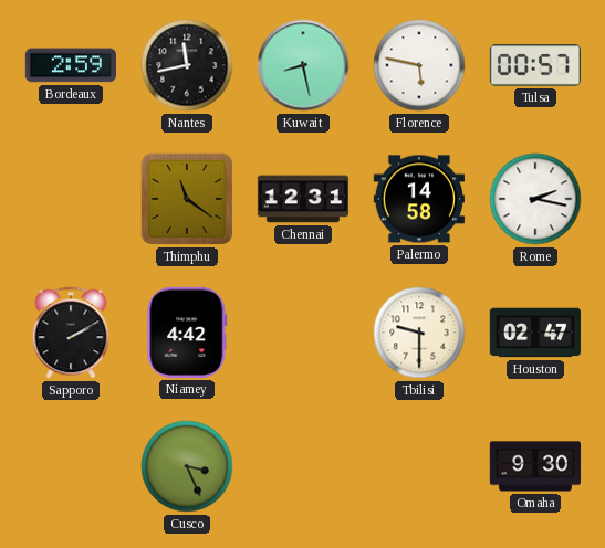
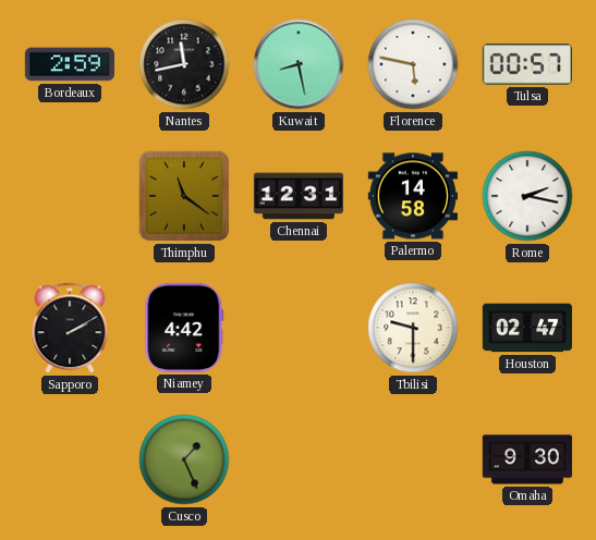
Cusco: 3:26 -> 1:26 (184, 459)
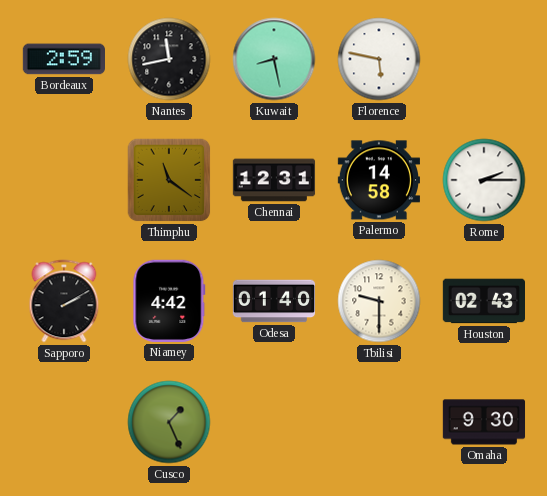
Tulsa: 00:57 -> none (526, 64)
Rome: 2:17 -> 2:15 (484, 180)
Odesa: none -> 01:40 (274, 301)
Houston: 02:47 -> 02:43 (483, 301)
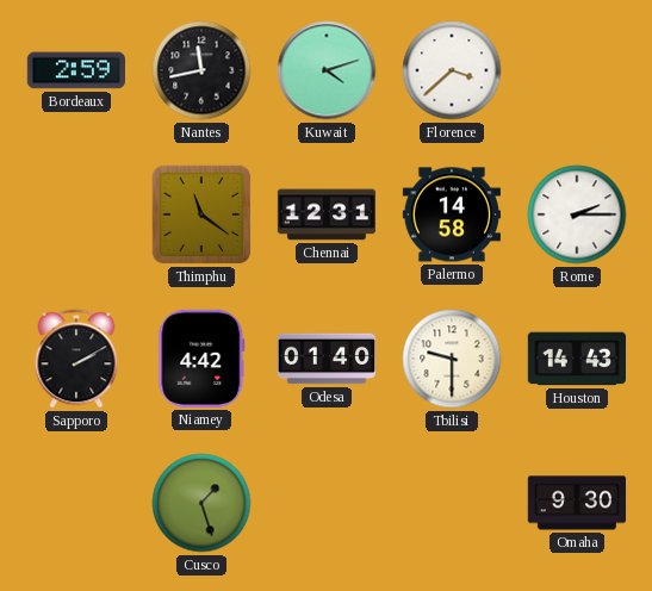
Kuwait: 8:28 -> 4:12 (327, 70)
Florence: 5:47 -> 3:38 (452, 70)
Houston: 02:43 -> 14:43 (576, 359)
Cusco: 1:26 -> 1:27 (201, 503)
